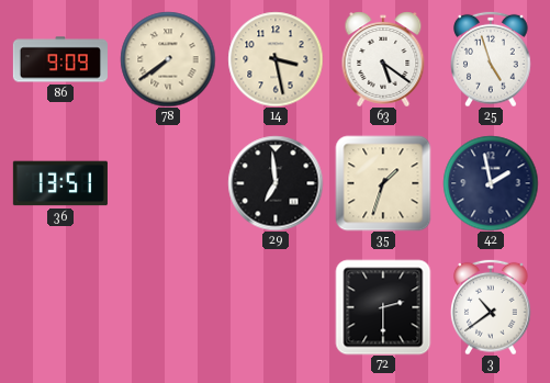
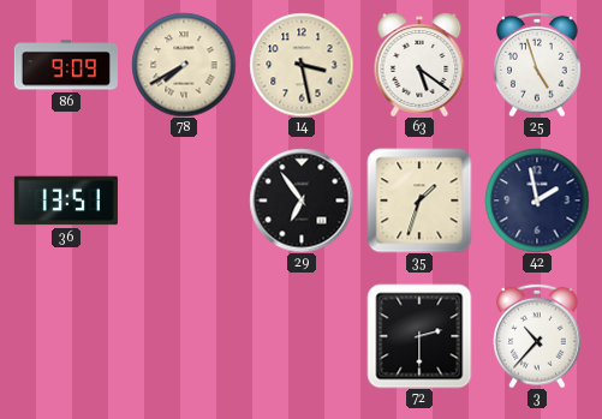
78: 7:39 -> 7:40 (184, 65)
29: 6:59 -> 6:54 (302, 200)
3: 10:39 -> 10:37 (538, 336)
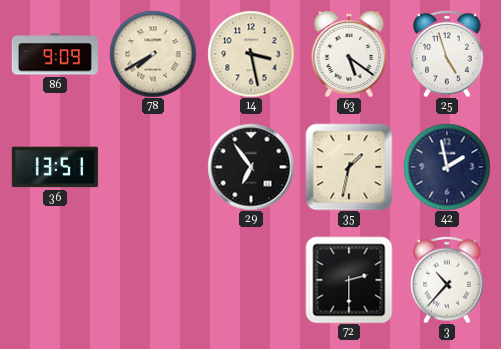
35: 1:33 -> 1:32 (349, 167)
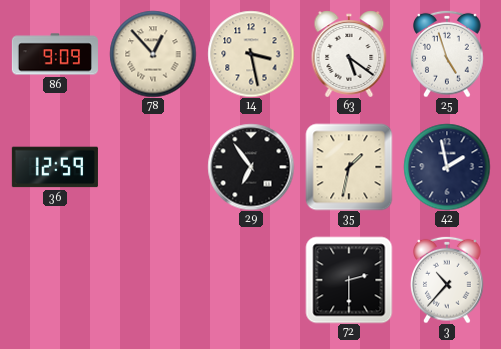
78: 7:40 -> 12:53 (153, 54)
36: 13:51 -> 12:59 (55, 167)
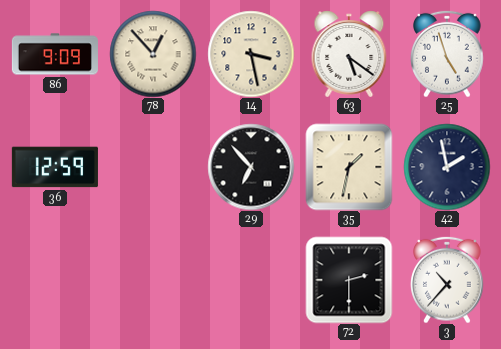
29: 6:54 -> 6:53 (251, 167)
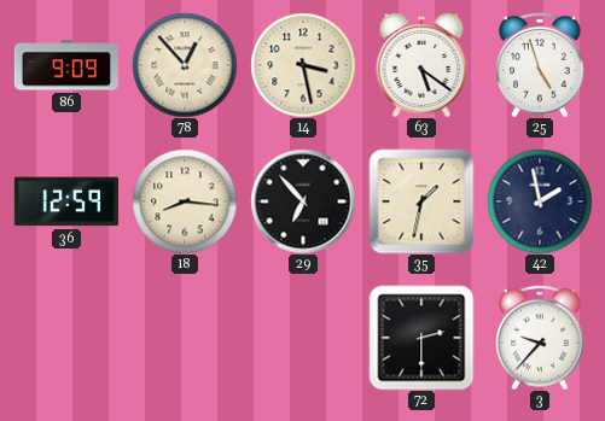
18: none -> 8:16 (185, 201)
3: 10:37 -> 9:37 (541, 338)
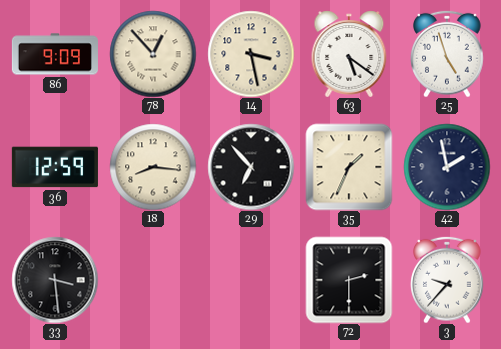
35: 1:32 -> 1:34 (349, 167)
33: none -> 3:29 (55, 280)
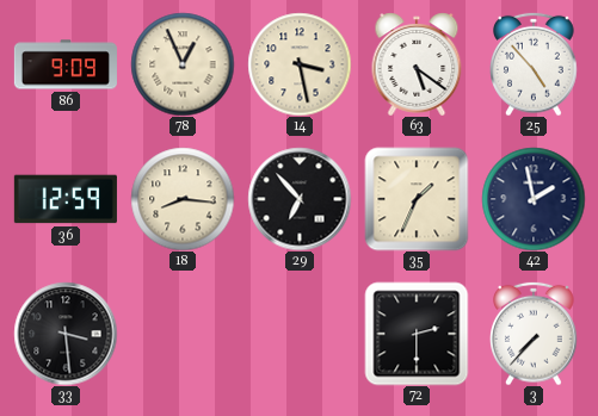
78: 12:53 -> 12:56 (183, 64)
25: 4:57 -> 4:53 (535, 64)
3: 9:37 -> 7:37 (535, 334)
